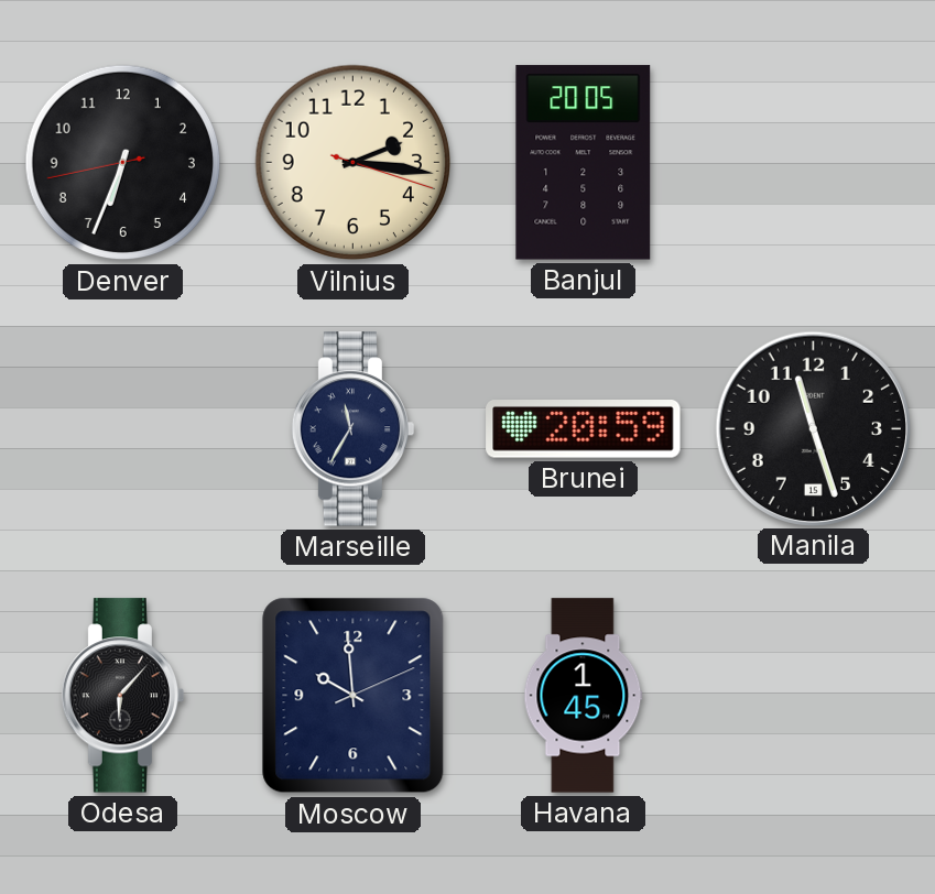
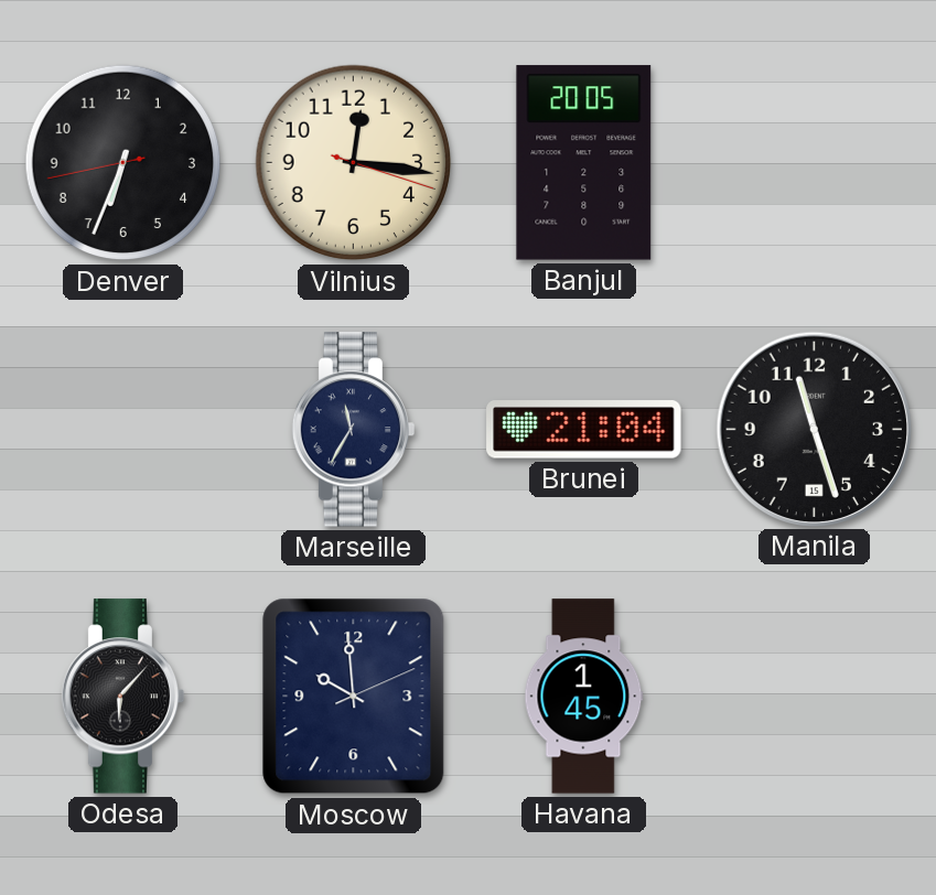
Vilnius: 2:16 -> 12:16 (354, 163)
Brunei: 20:59 -> 21:04 (584, 430)
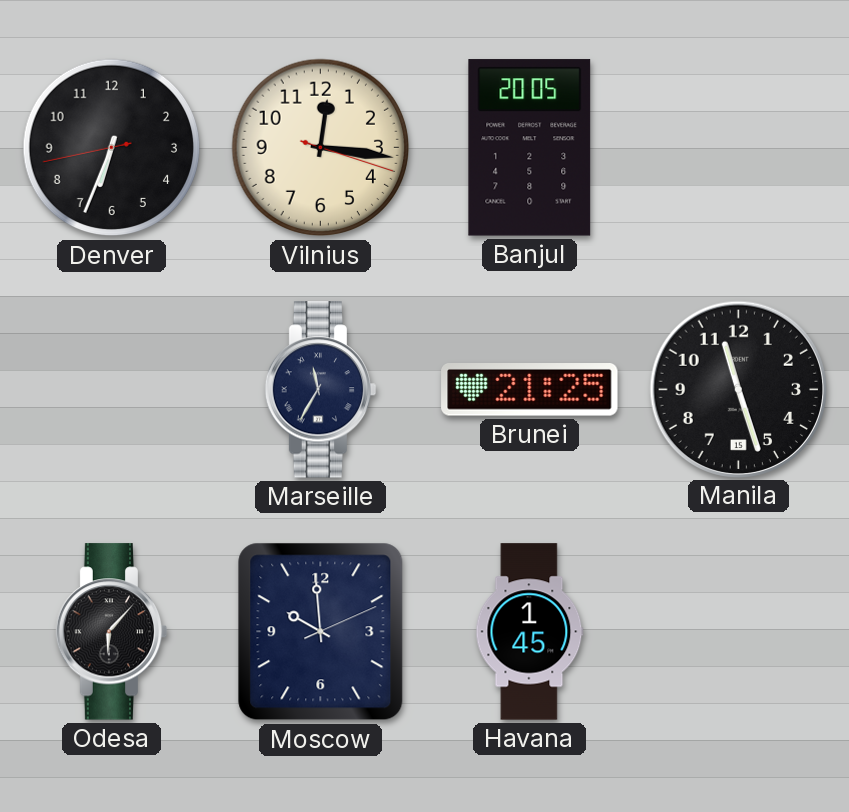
Brunei: 21:04 -> 21:25 (530, 390)
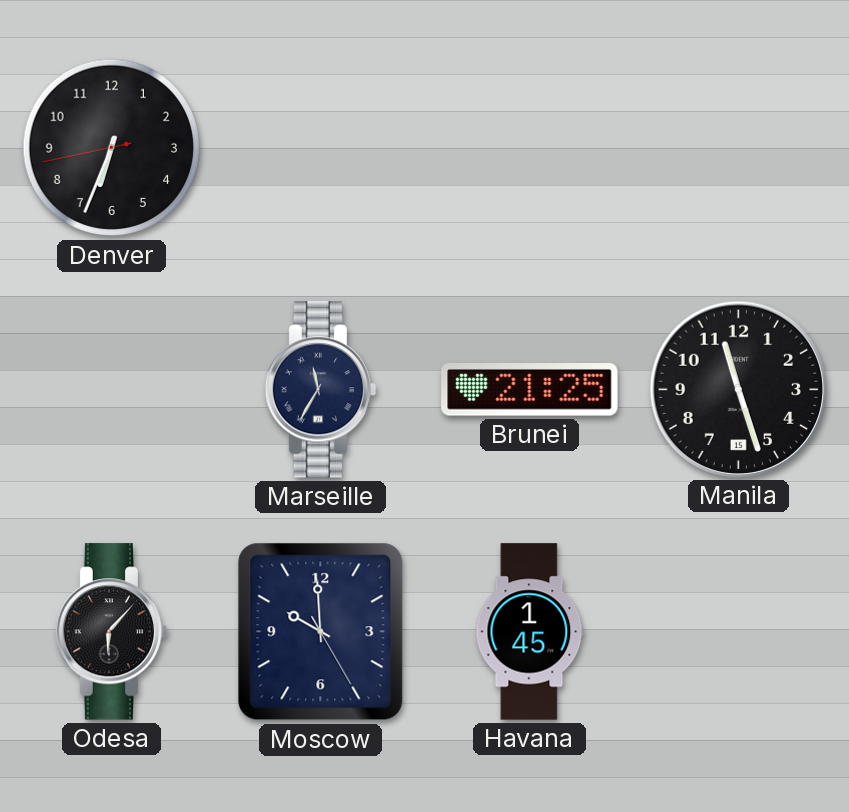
Vilnius: 12:16 -> none (321, 148)
Banjul: 20:05 -> none (530, 148)
Moscow: 9:59:11 -> 9:59:25 (321, 632)
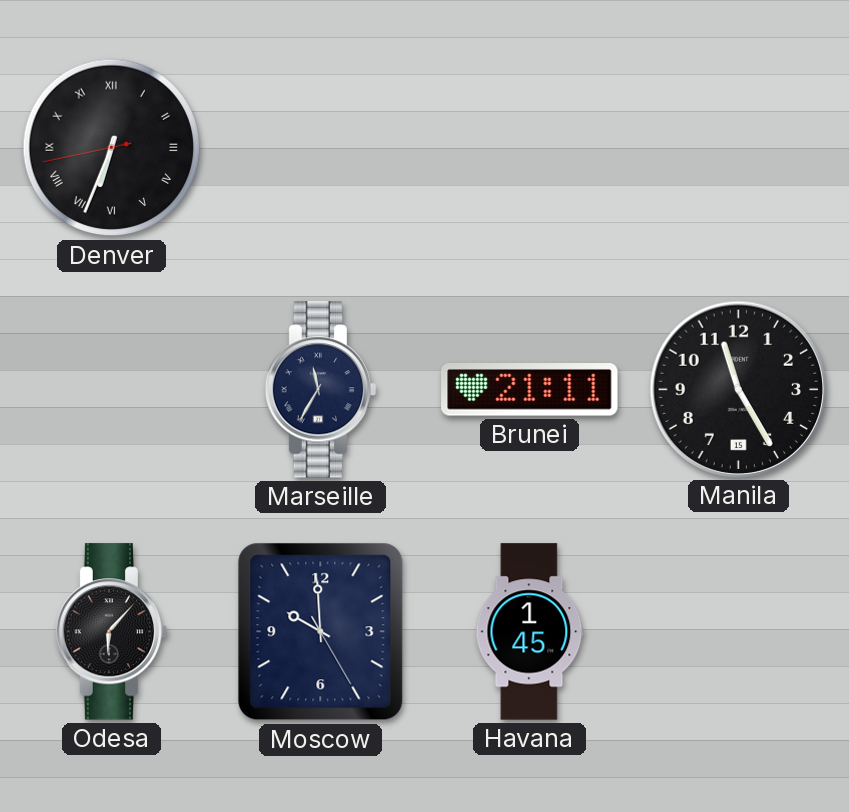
Denver numerals: Arabic -> Roman (112, 148)
Brunei: 21:25 -> 21:11 (530, 390)
Manila: 11:27 -> 11:25 (738, 389)
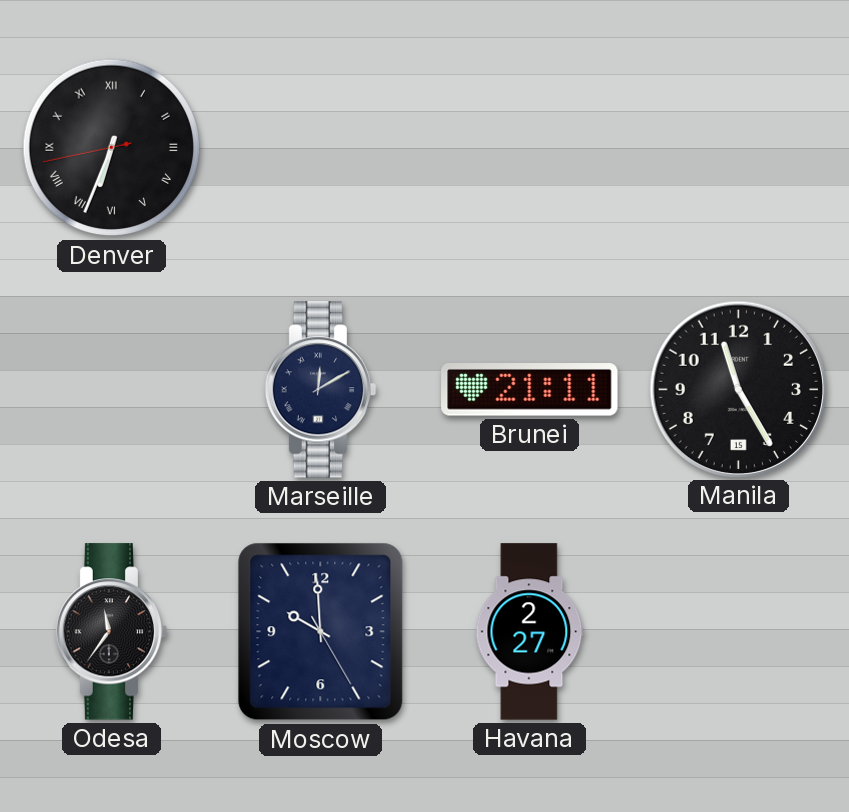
Marseille: 11:35 -> 12:10 (321, 390)
Odesa: 6:07 -> 11:36 (112, 632)
Havana: 1:45 -> 2:27 (530, 632)
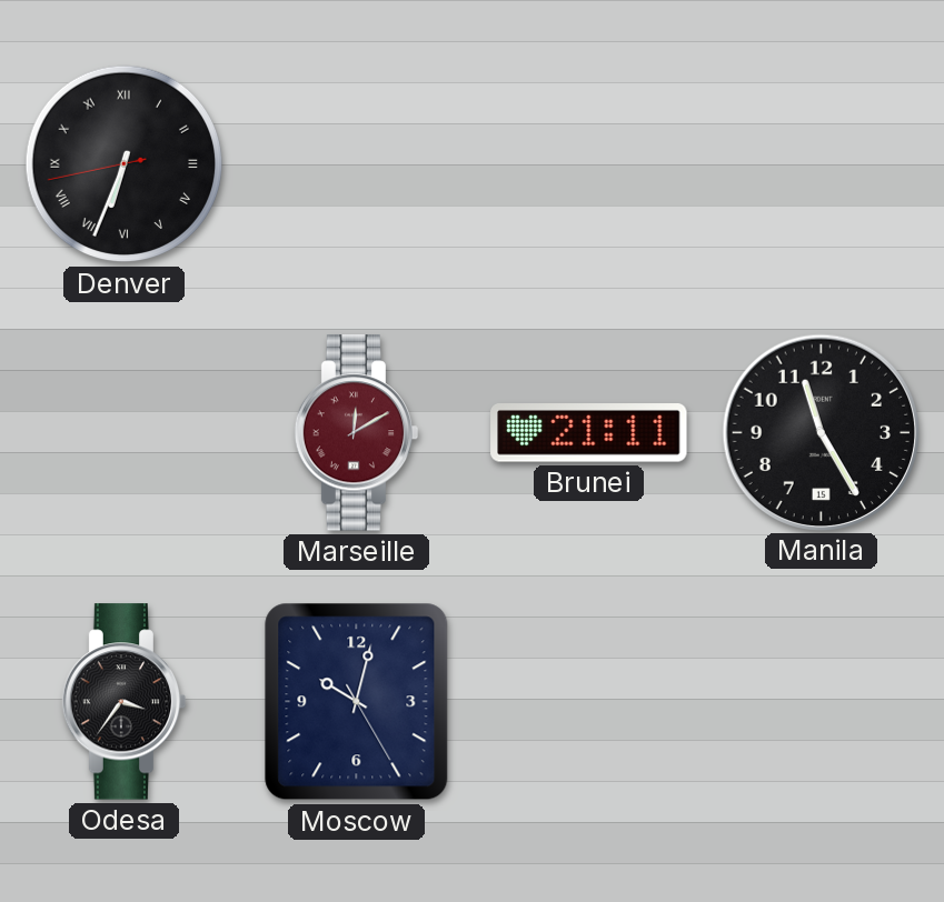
Marseille dial: navy -> burgundy (357, 433)
Odesa: 11:36 -> 3:36 (125, 702)
Moscow: 9:59 -> 10:02 (357, 702)
Havana: 2:27 -> none (530, 632)
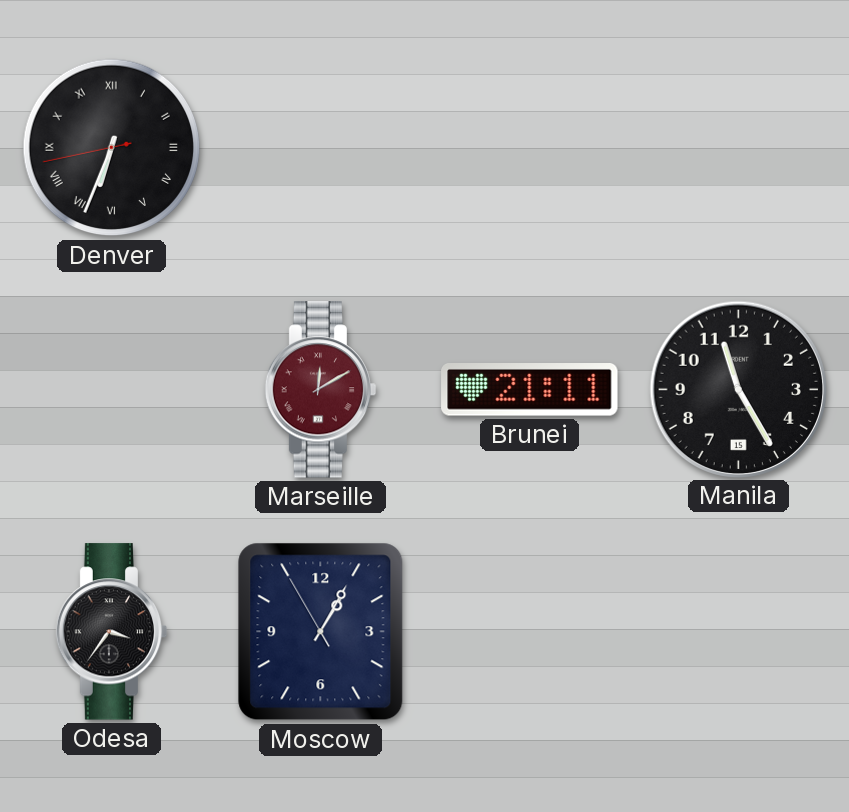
Moscow: 10:02 -> 1:04 (321, 632)
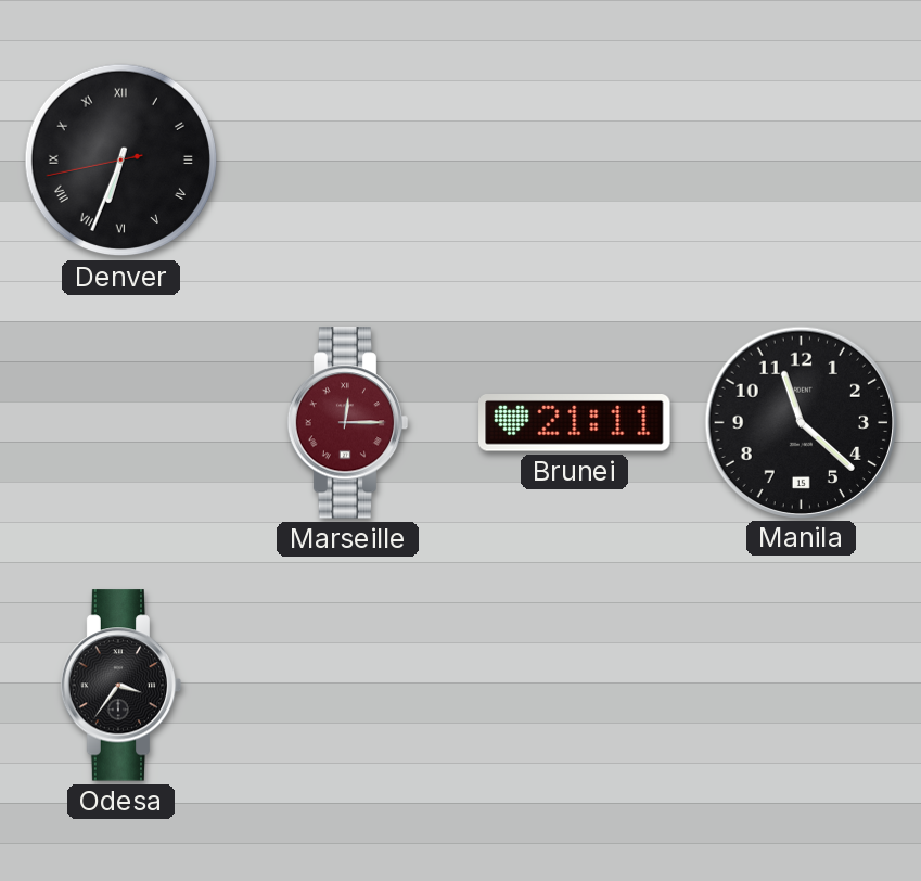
Marseille: 12:10 -> 12:15 (348, 423)
Manila: 11:25 -> 11:22 (801, 422)
Moscow: 1:04 -> none (321, 632)
